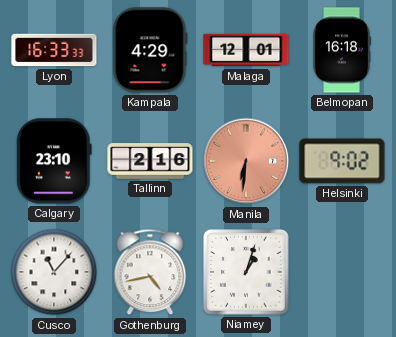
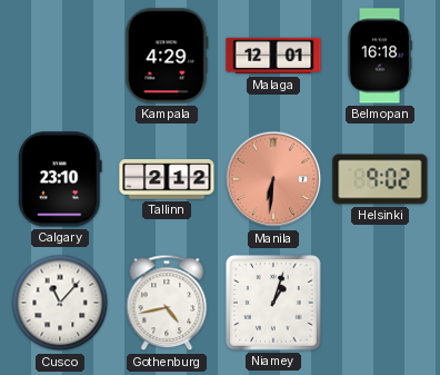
Lyon: 16:33 -> none (54, 50)
Tallinn: 2:16 -> 2:12 (167, 179)
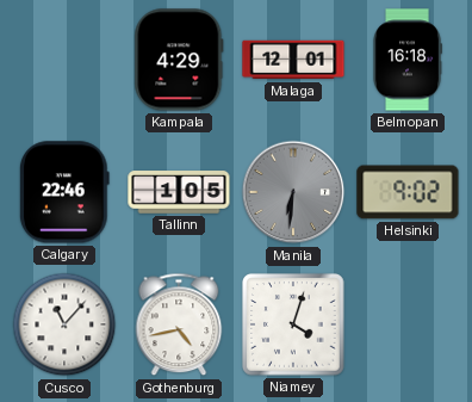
Calgary: 23:10 -> 22:46 (64, 192)
Tallinn: 2:12 -> 1:05 (179, 192)
Manila dial: salmon -> grey (293, 192)
Niamey: 1:03 -> 4:03 (293, 324)
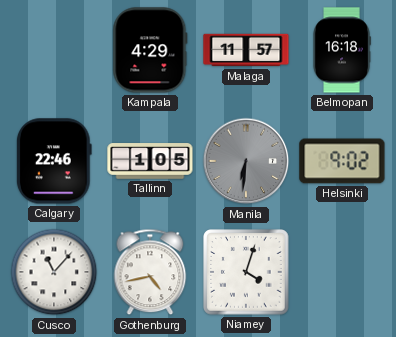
Malaga: 12:01 -> 11:57 (246, 50)
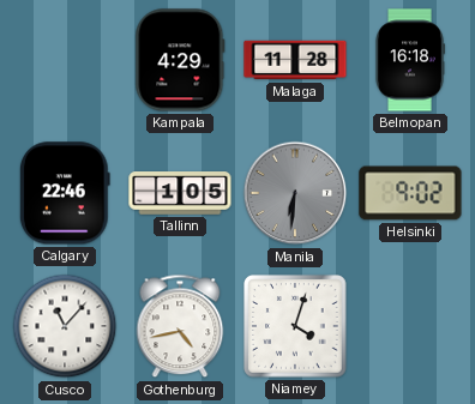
Malaga: 11:57 -> 11:28 (295, 60)
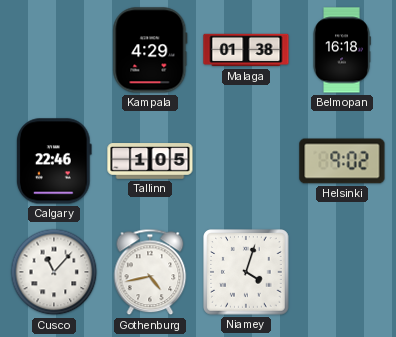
Malaga: 11:28 -> 01:38 (246, 50)
Manila: 6:31 -> none (295, 193)
